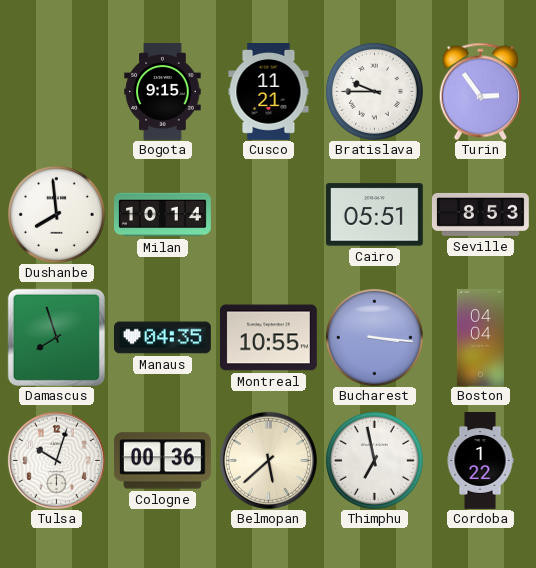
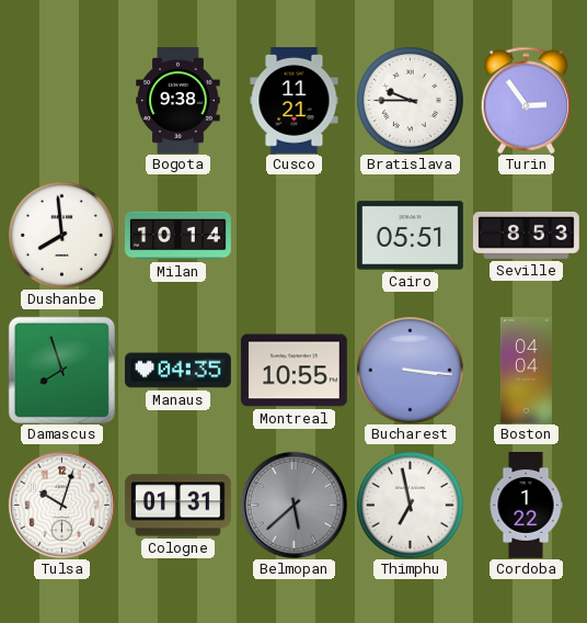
Bogota: 9:15 -> 9:38 (179, 101)
Cologne: 00:36 -> 01:31 (177, 506)
Belmopan dial: cream -> grey (293, 505)
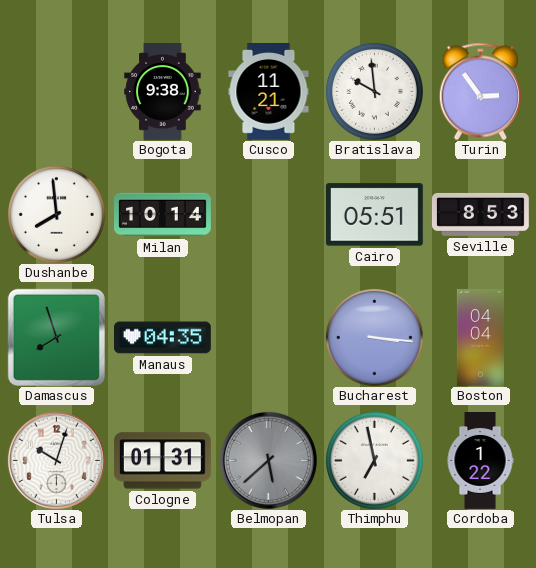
Bratislava: 9:45 -> 9:59 (374, 91)
Montreal: 10:55 -> none (293, 371)
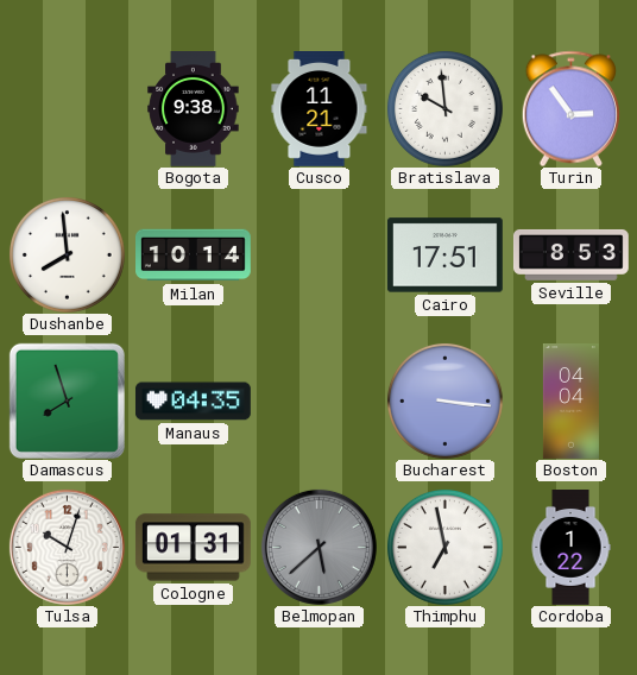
Cairo: 05:51 -> 17:51 (444, 256)
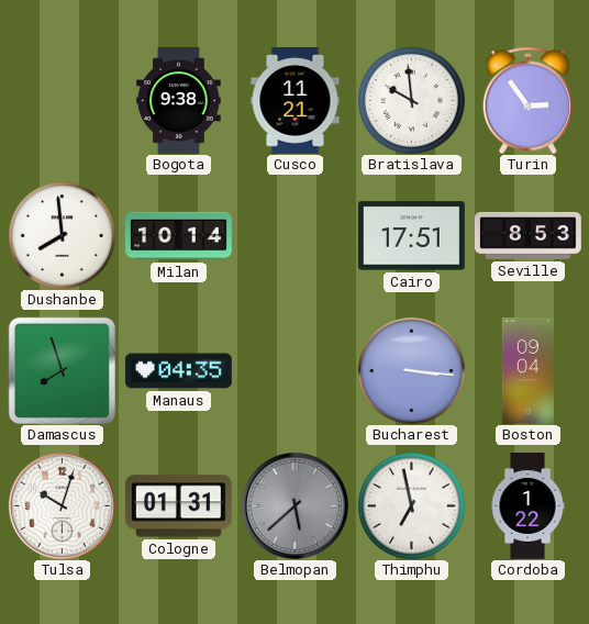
Boston: 04:04 -> 09:04 (527, 371)
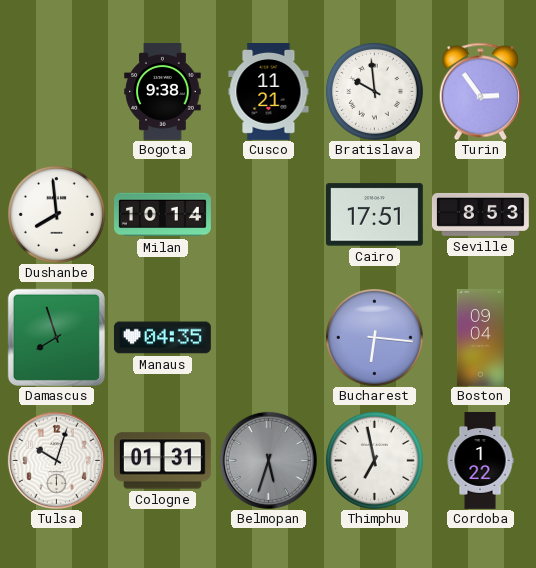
Bucharest: 3:16 -> 6:16 (374, 337)
Belmopan: 5:38 -> 5:33 (268, 460)
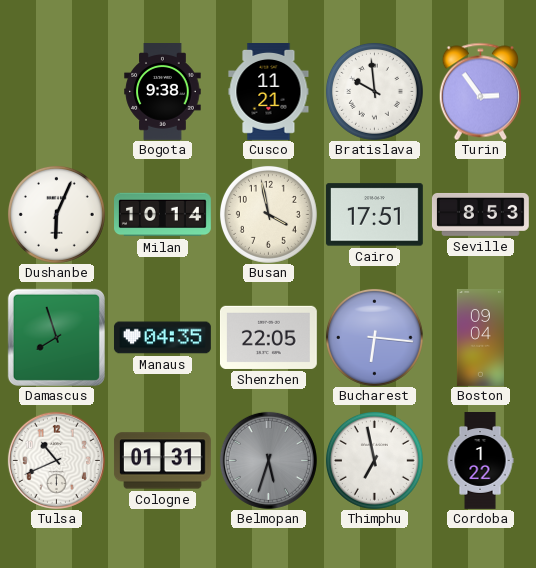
Dushanbe: 7:59 -> 6:04 (56, 214)
Busan: none -> 3:58 (268, 214)
Shenzhen: none -> 22:05 (268, 337)
Tulsa: 10:03 -> 10:41 (56, 460)
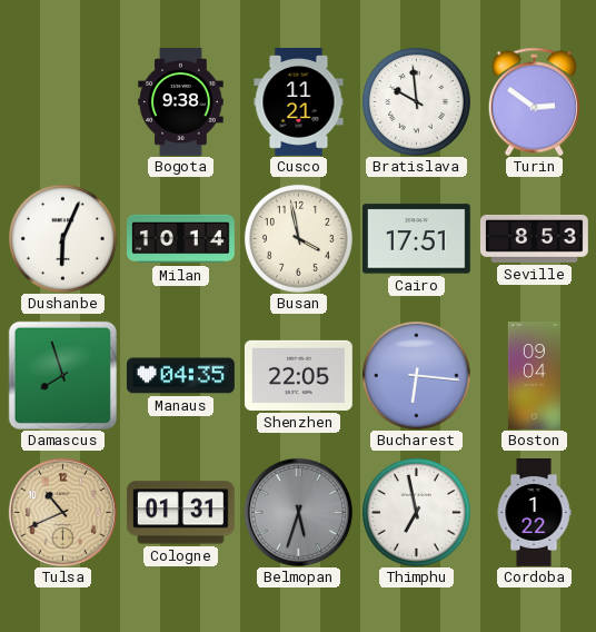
Turin: 2:54 -> 2:51 (534, 101)
Tulsa dial: white -> champagne (62, 512)
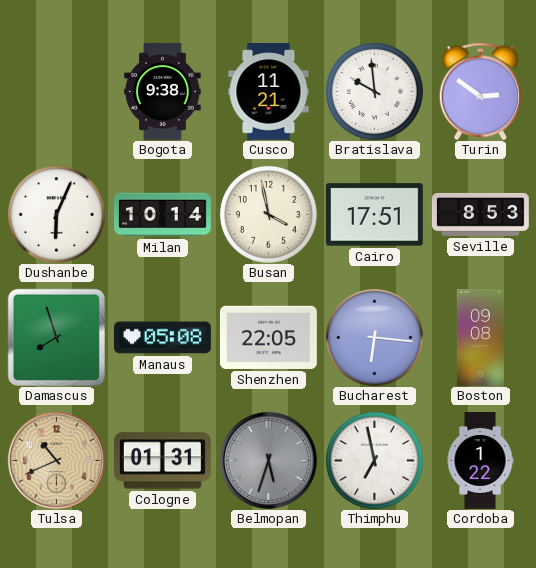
Manaus: 04:35 -> 05:08 (162, 338)
Boston: 09:04 -> 09:08 (480, 338)
